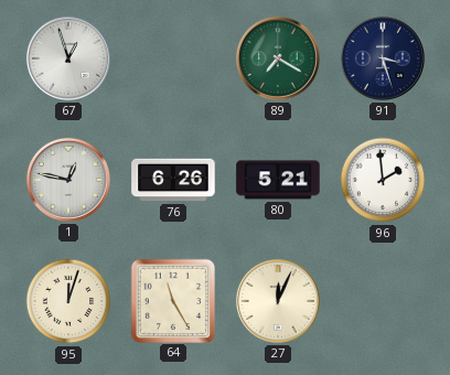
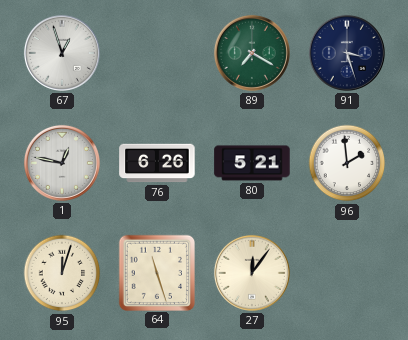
64: 11:25 -> 11:27 (156, 272)
27: 12:04 -> 12:06 (252, 273)
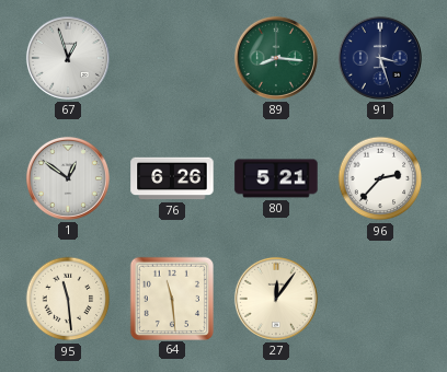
89: 7:20 -> 8:16 (276, 58)
1: 12:47 -> 12:51 (68, 178)
96: 1:59 -> 2:37 (380, 178)
95: 12:03 -> 11:29 (68, 299)
64: 11:27 -> 11:29 (171, 298)
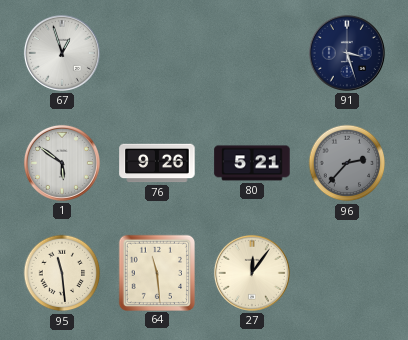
89: 8:16 -> none (276, 58)
1: 12:51 -> 5:51 (62, 163)
76: 6:26 -> 9:26 (157, 163)
96 dial: white -> grey (347, 163)
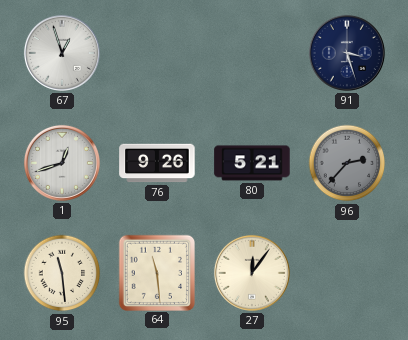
1: 5:51 -> 12:42 (62, 163)
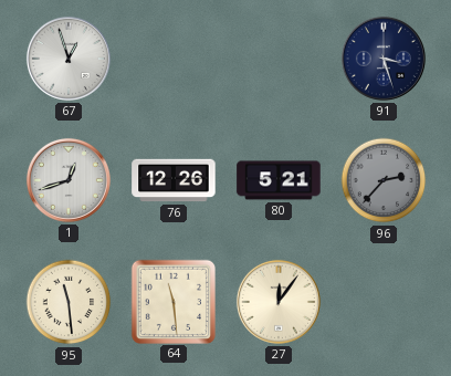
76: 9:26 -> 12:26 (174, 180)
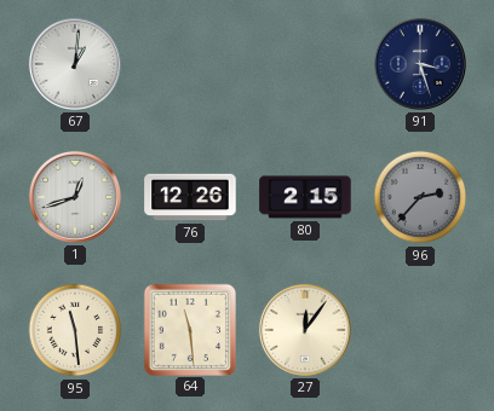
67: 12:57 -> 1:01 (75, 64)
80: 5:21 -> 2:15 (305, 197)
